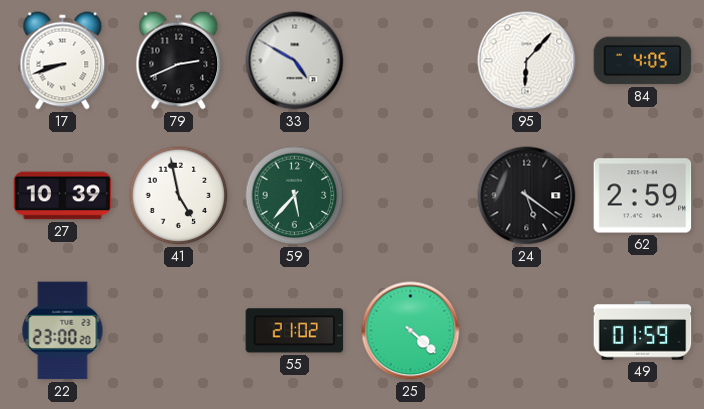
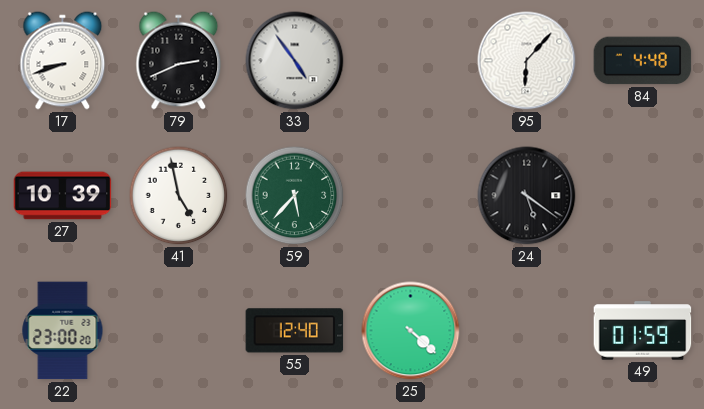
33: 4:50 -> 4:54 (295, 61)
84: 4:05 -> 4:48 (643, 61)
62: 2:59 -> none (643, 196)
55: 21:02 -> 12:40 (295, 331)
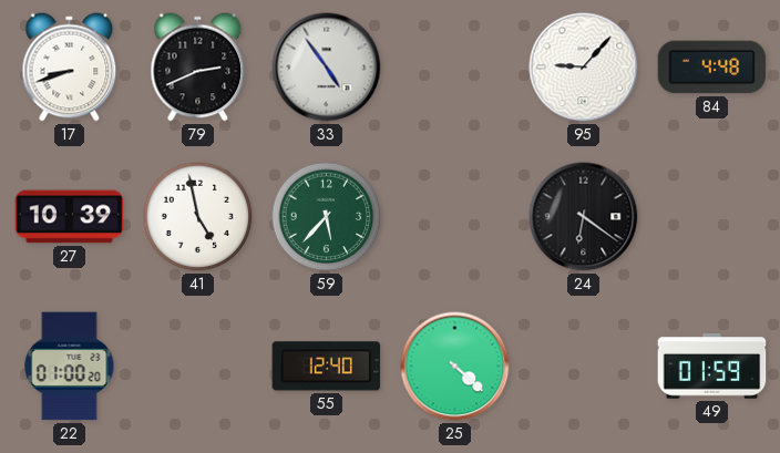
95: 6:07 -> 9:07 (584, 68)
24: 5:21 -> 6:21 (584, 217)
22: 23:00 -> 01:00 (70, 367)
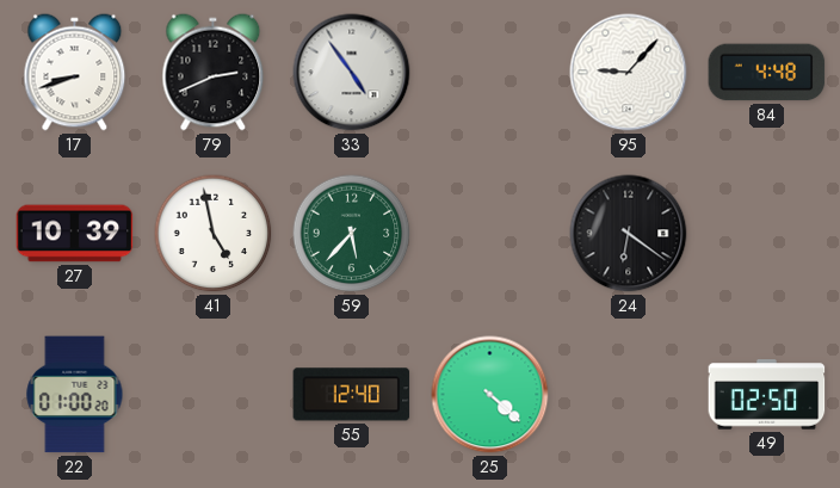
49: 01:59 -> 02:50 (767, 395)
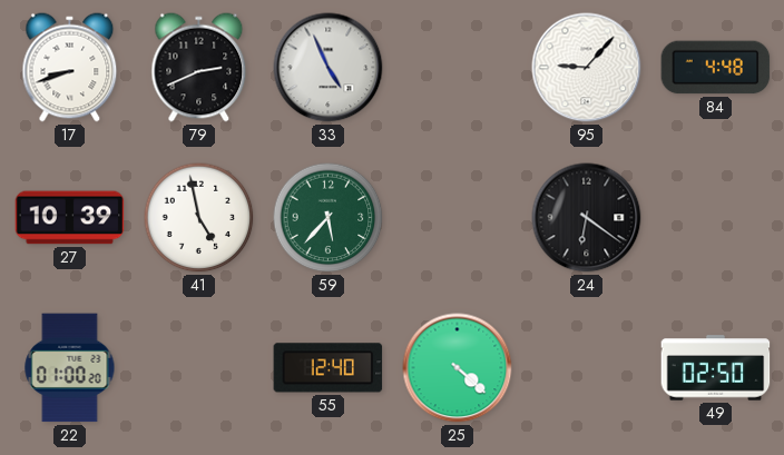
33: 4:54 -> 4:56 (329, 68)
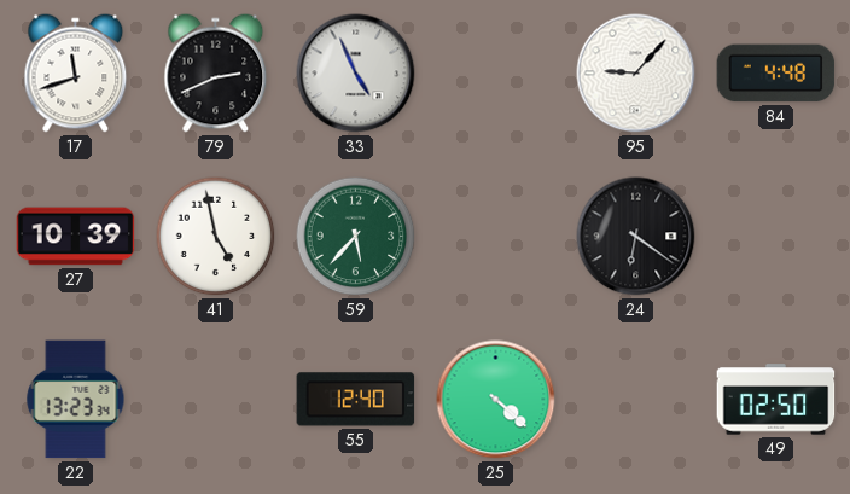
17: 8:42 -> 11:42 (76, 74)
22: 01:00 -> 13:23 (76, 400)
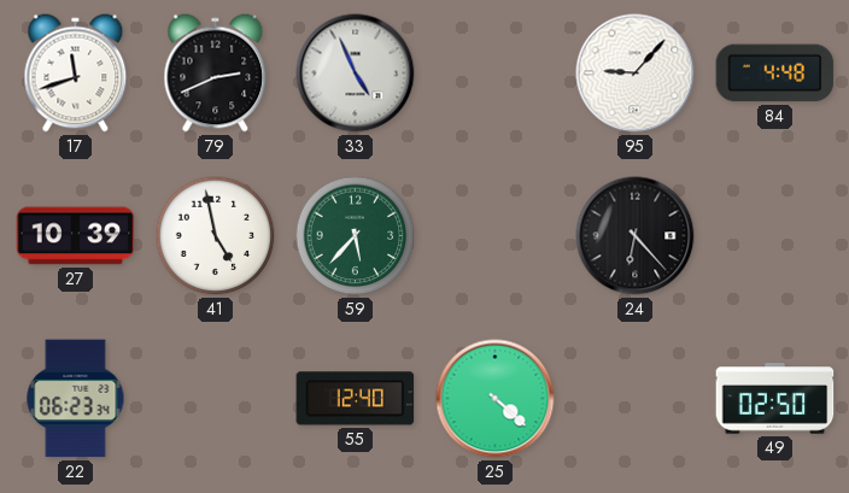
24: 6:21 -> 6:23 (636, 236)
22: 13:23 -> 06:23 (76, 399)
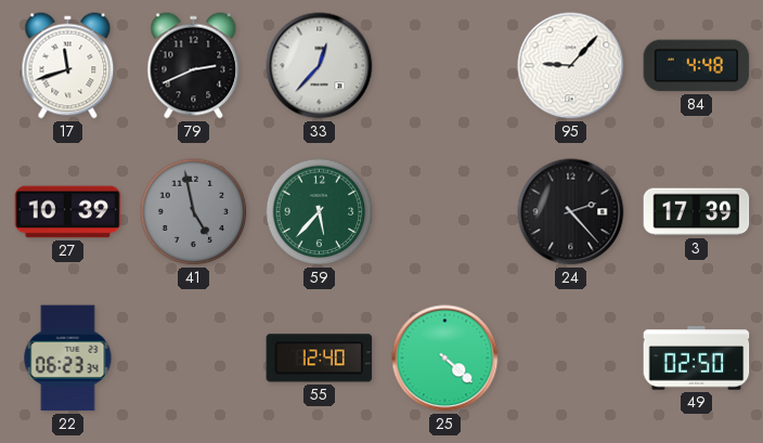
33: 4:56 -> 12:37 (320, 66)
41 dial: white -> grey (194, 212)
24: 6:23 -> 2:23 (571, 212)
3: none -> 17:39 (697, 212)
